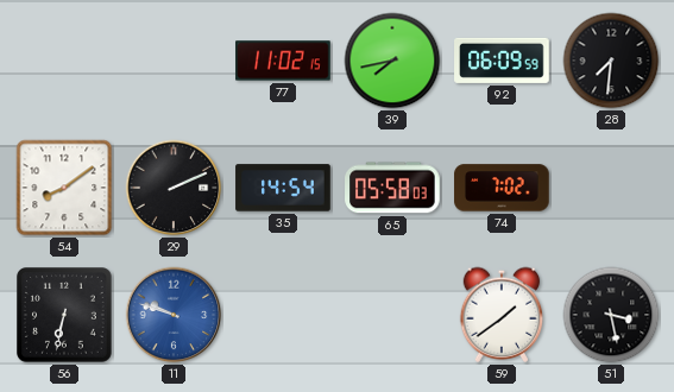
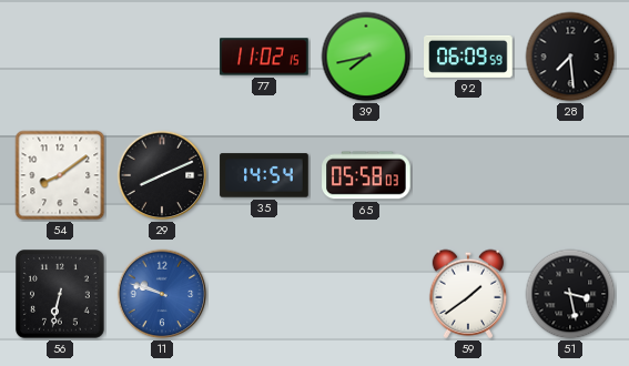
28: 7:31 -> 7:29 (570, 57)
29: 2:11 -> 8:11 (162, 175)
74: 7:02 -> none (502, 188)
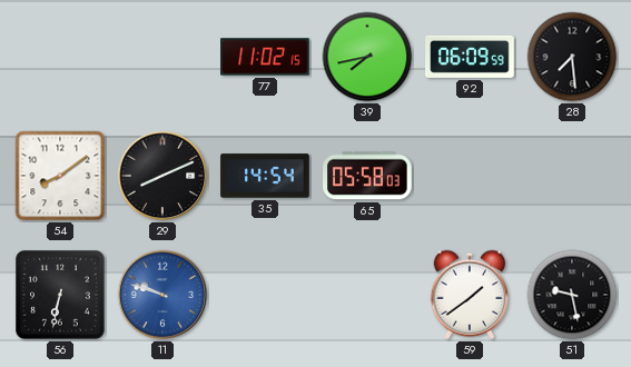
51: 3:28 -> 9:28 (572, 295)
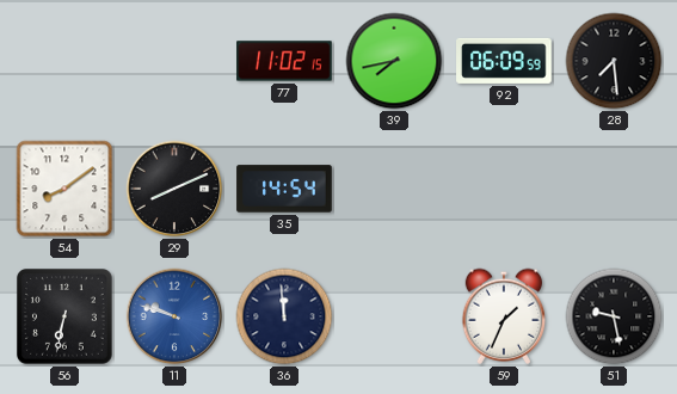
65: 05:58 -> none (367, 176)
36: none -> 11:59 (284, 316)
59: 1:39 -> 1:34 (504, 316)
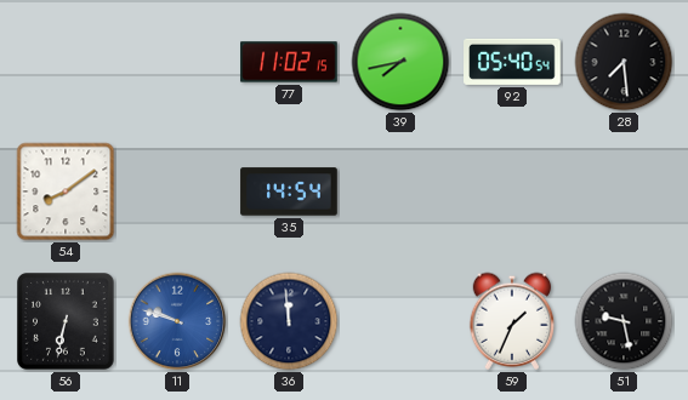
92: 06:09 -> 05:40 (512, 62)
29: 8:11 -> none (174, 189)
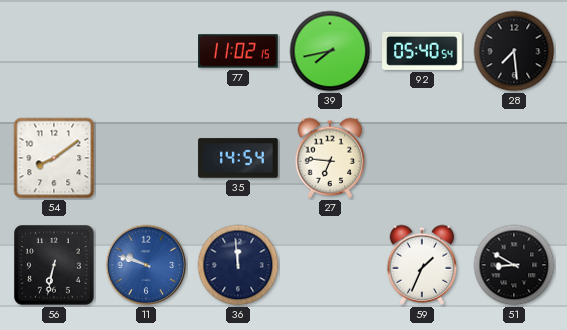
27: none -> 6:46 (330, 158)
51: 9:28 -> 8:50 (514, 265)
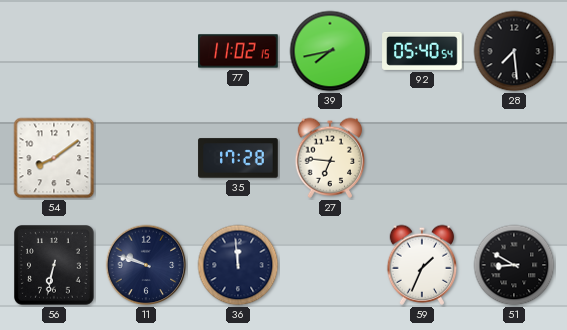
35: 14:54 -> 17:28 (238, 158)
11 dial: blue -> navy (146, 265)
